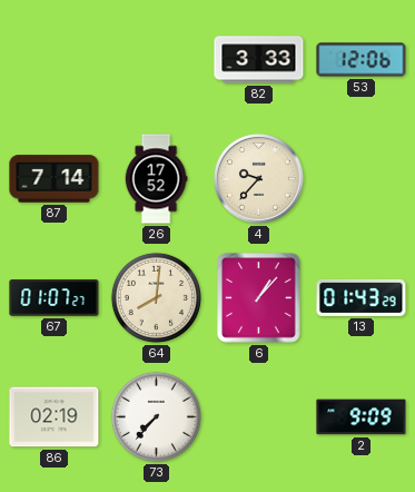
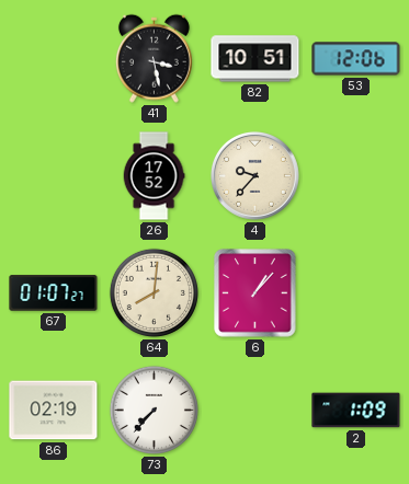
41: none -> 3:28 (154, 58)
82: 3:33 -> 10:51 (255, 59)
87: 7:14 -> none (55, 179)
13: 01:43 -> none (362, 297)
2: 9:09 -> 1:09 (356, 411)
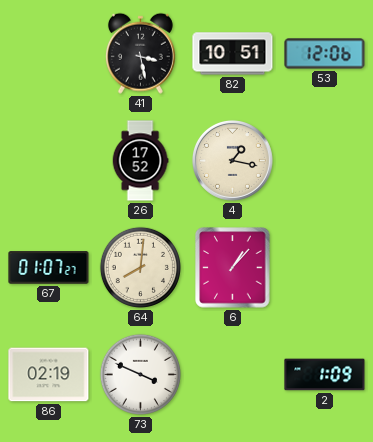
4: 9:37 -> 1:17 (232, 160)
73: 7:37 -> 3:49 (140, 374)
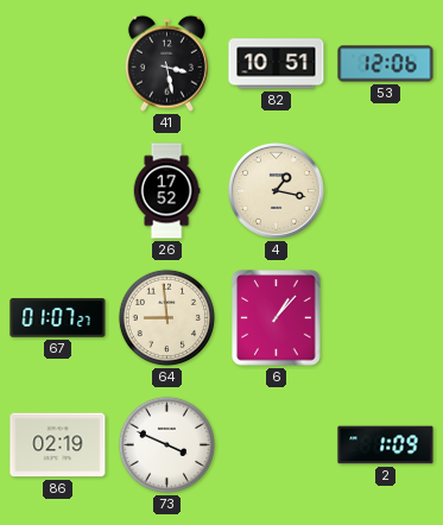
64: 8:01 -> 8:59 (166, 317)
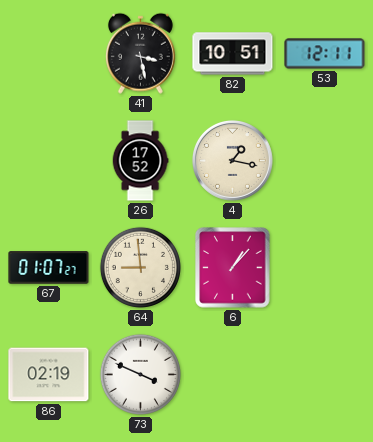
53: 12:06 -> 12:11 (325, 54)
2: 1:09 -> none (386, 445)
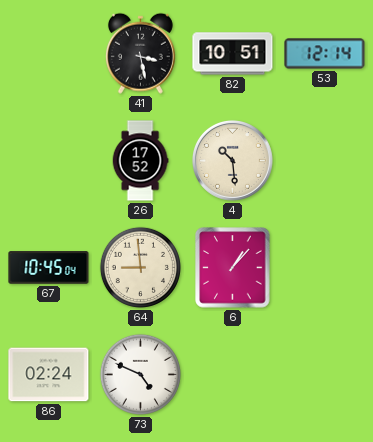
53: 12:11 -> 12:14 (325, 54)
4: 1:17 -> 10:29 (232, 160)
67: 01:07 -> 10:45 (49, 268)
86: 02:19 -> 02:24 (49, 375)
73: 3:49 -> 4:49 (140, 374)
